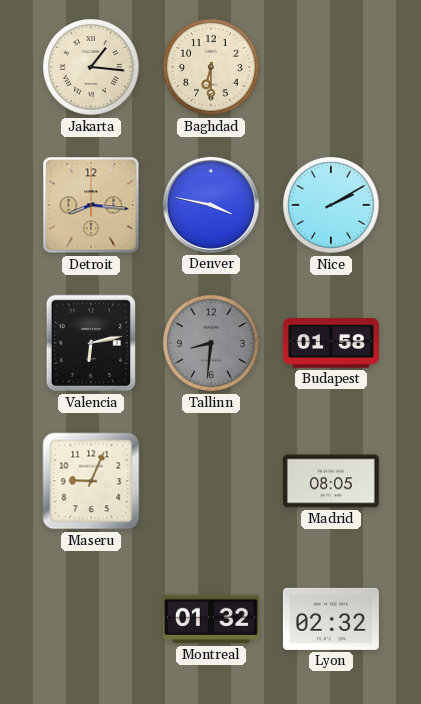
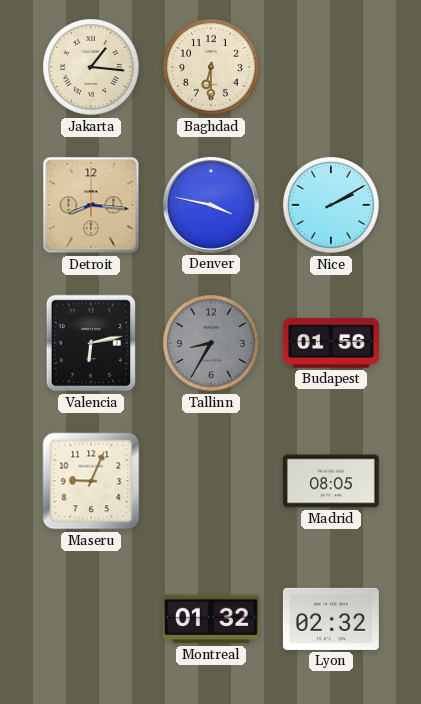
Tallinn: 8:31 -> 8:35 (211, 343)
Budapest: 01:58 -> 01:56 (331, 343)
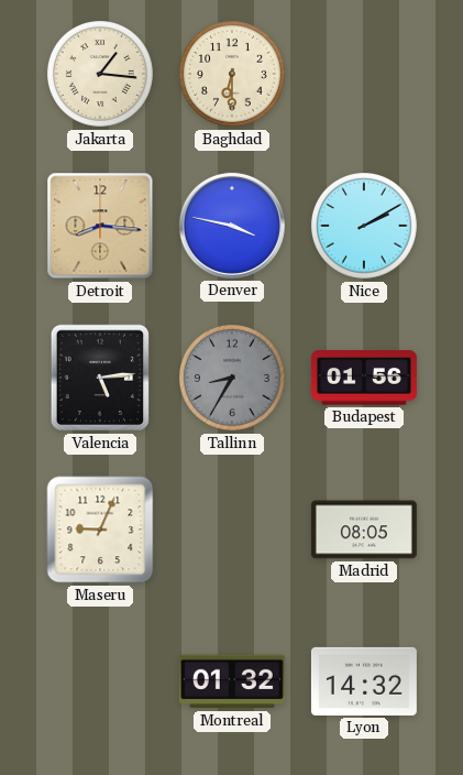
Valencia: 6:13 -> 5:14 (99, 378)
Lyon: 02:32 -> 14:32 (364, 681)
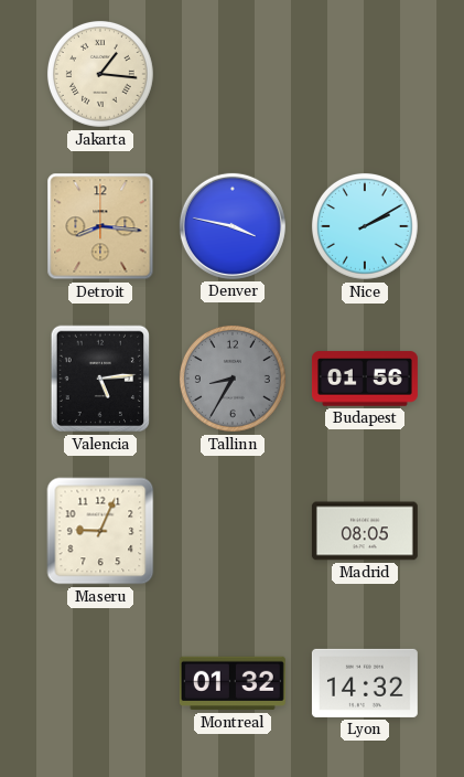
Baghdad: 6:30 -> none (232, 74)
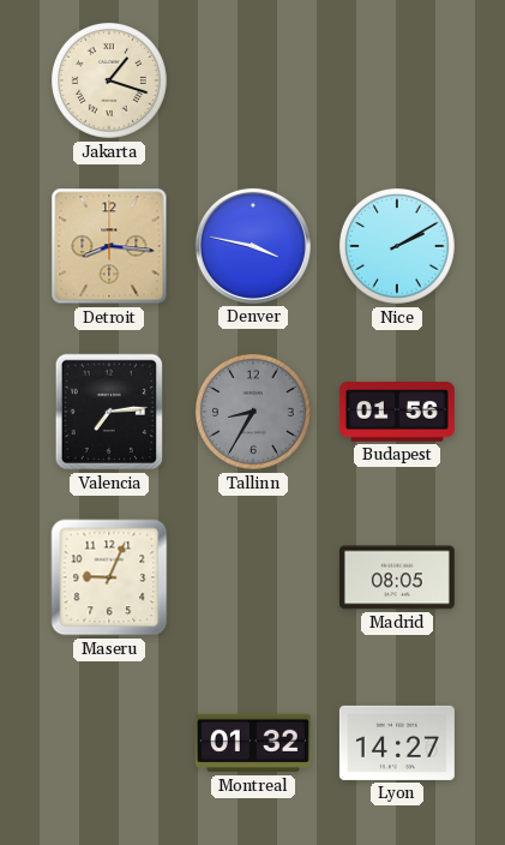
Jakarta: 1:16 -> 1:18 (109, 80)
Valencia: 5:14 -> 7:14 (108, 412)
Lyon: 14:32 -> 14:27 (397, 743)
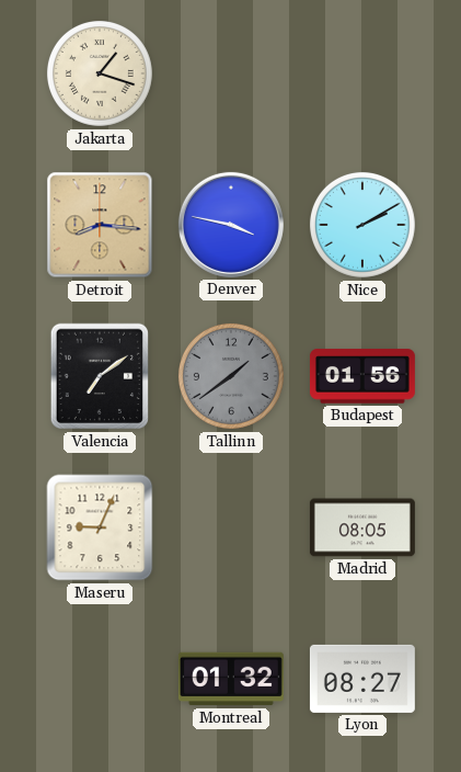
Valencia: 7:14 -> 7:09 (99, 376)
Tallinn: 8:35 -> 1:39 (231, 376)
Lyon: 14:27 -> 08:27 (362, 679)
